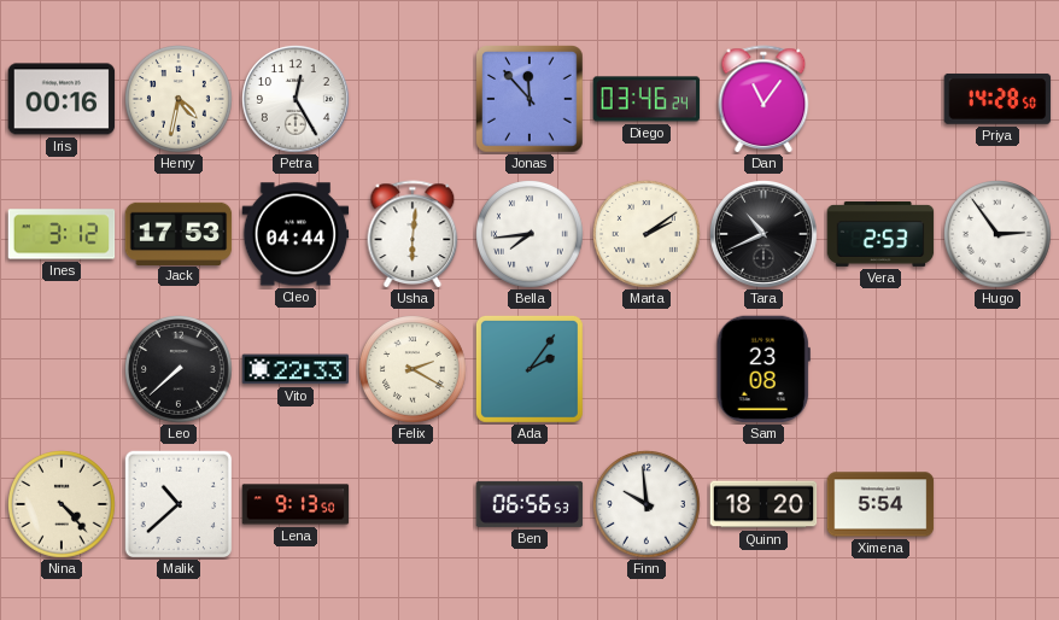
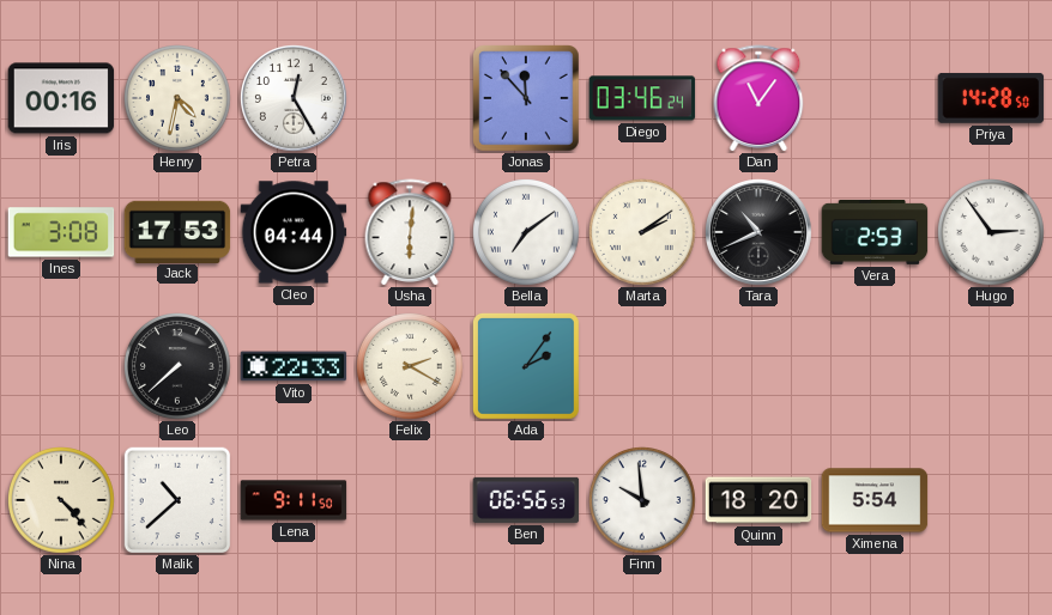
Ines: 3:12 -> 3:08 (61, 232)
Bella: 7:44 -> 7:09 (527, 233)
Sam: 23:08 -> none (763, 369)
Lena: 9:13 -> 9:11 (294, 500)
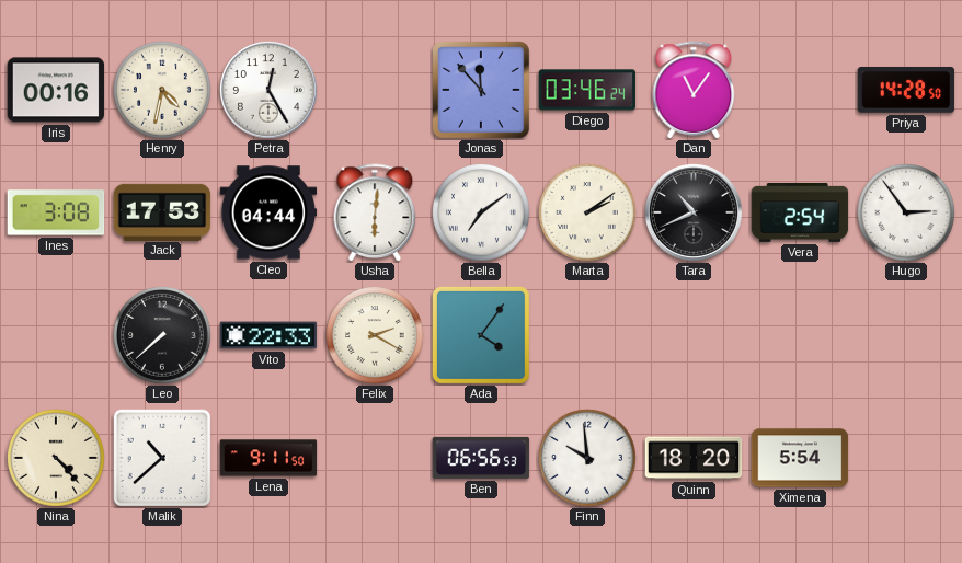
Vera: 2:53 -> 2:54 (800, 212)
Ada: 2:06 -> 4:06 (481, 335)
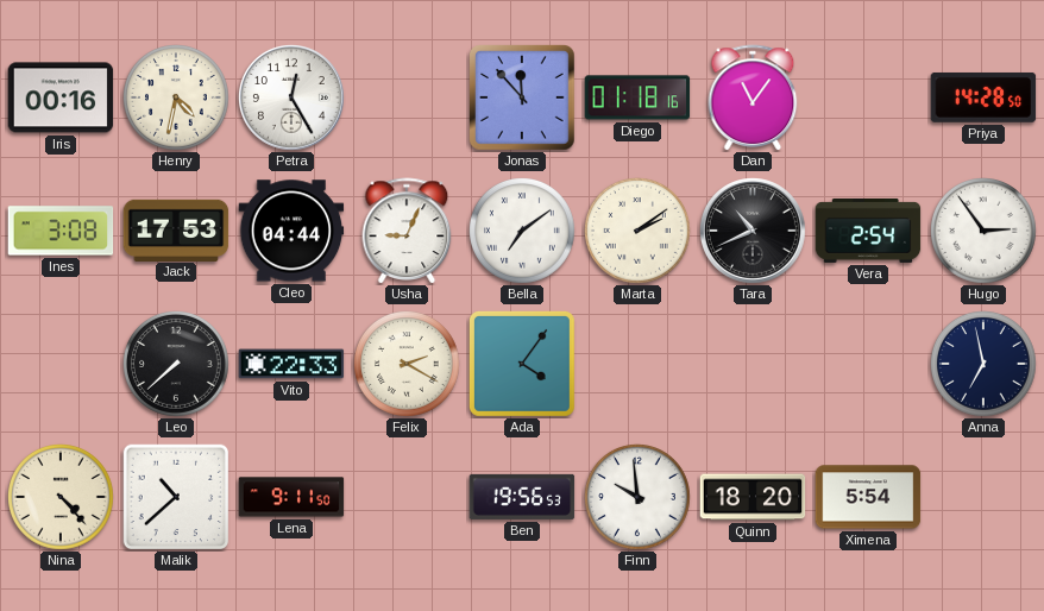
Diego: 03:46 -> 01:18 (637, 97)
Usha: 6:01 -> 9:04 (407, 231)
Anna: none -> 6:58 (985, 365)
Ben: 06:56 -> 19:56 (522, 497)
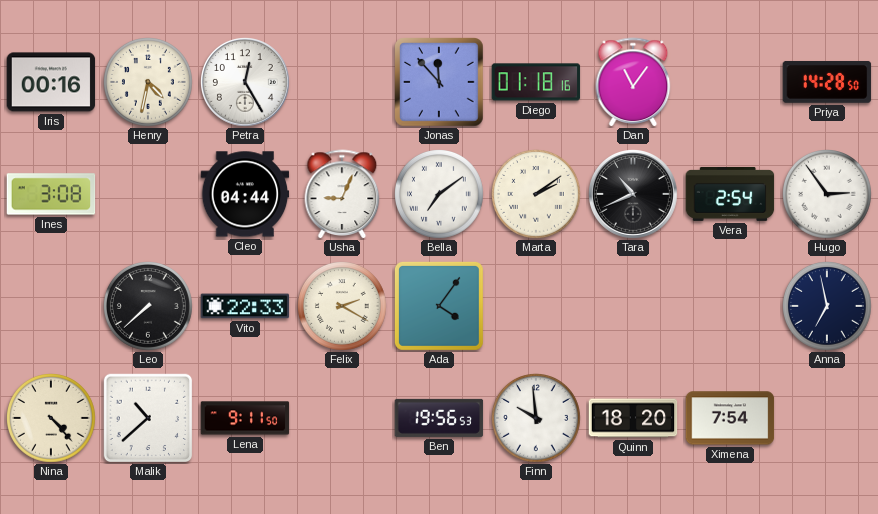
Jack: 17:53 -> none (176, 229)
Ximena: 5:54 -> 7:54 (730, 418)
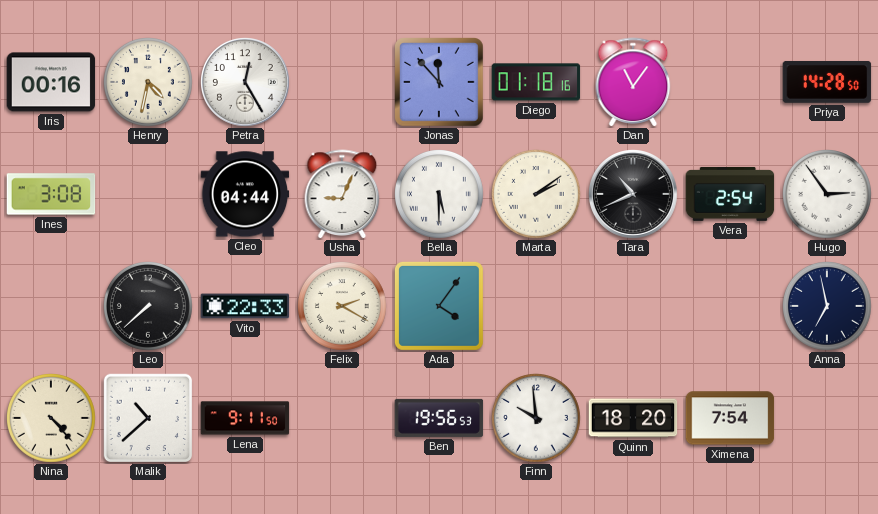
Bella: 7:09 -> 5:30 (440, 195)
